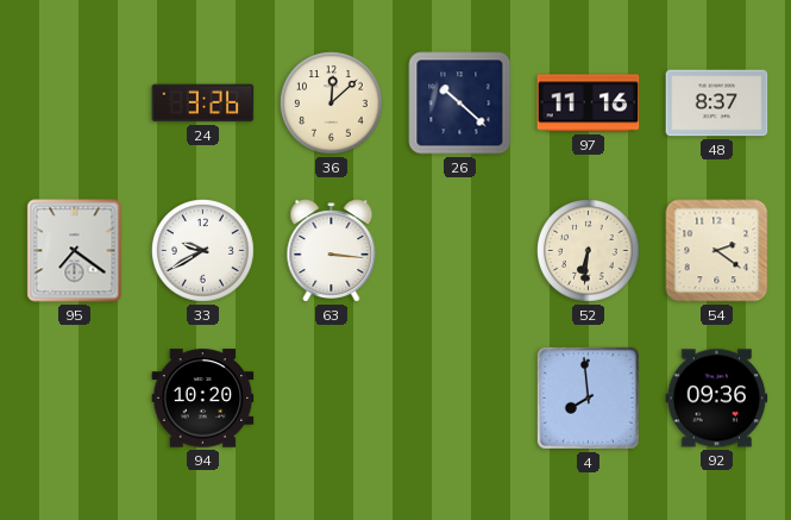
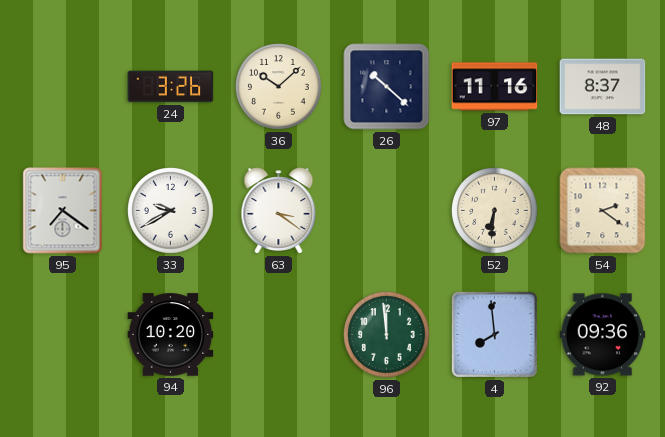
36: 12:08 -> 10:08 (279, 87)
63: 3:16 -> 3:21 (279, 211)
96: none -> 11:59 (387, 335)
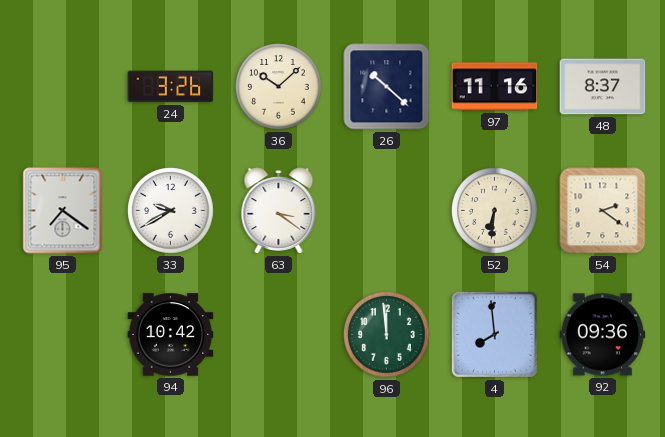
94: 10:20 -> 10:42 (171, 335)
